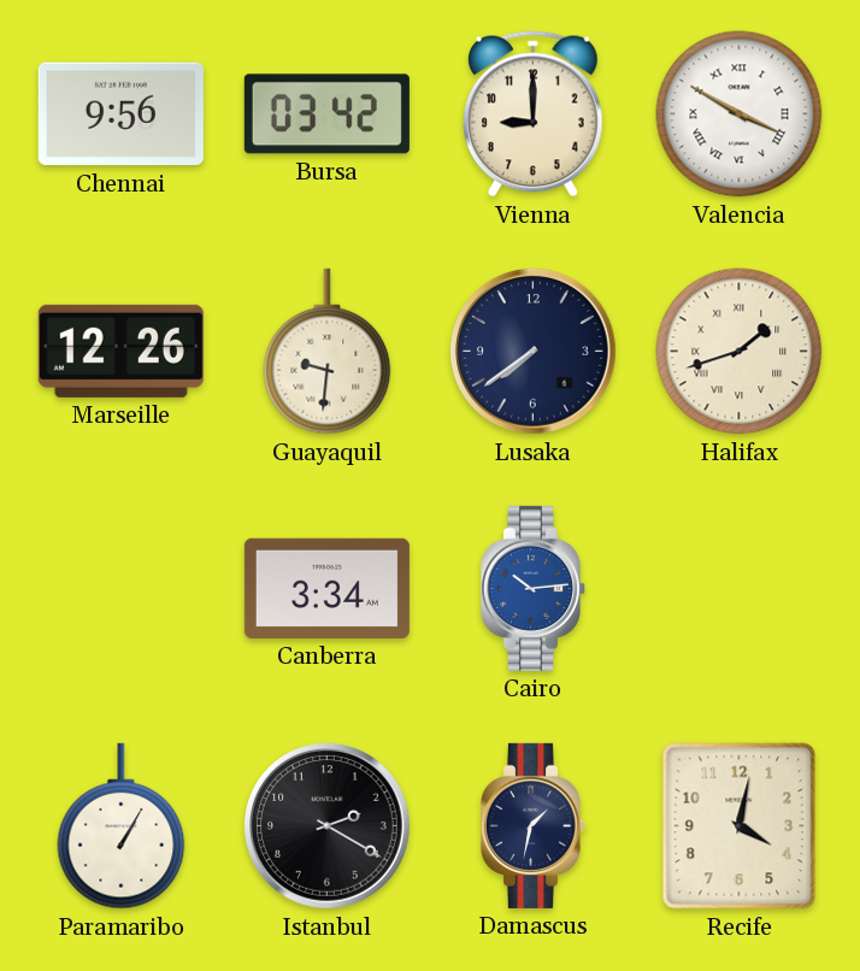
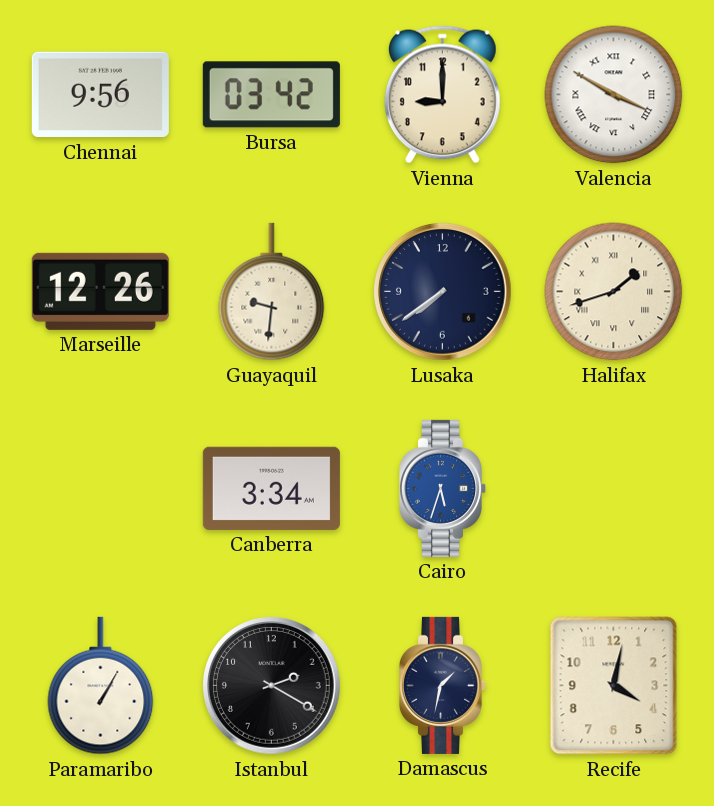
Cairo: 10:14 -> 5:33 (442, 488)
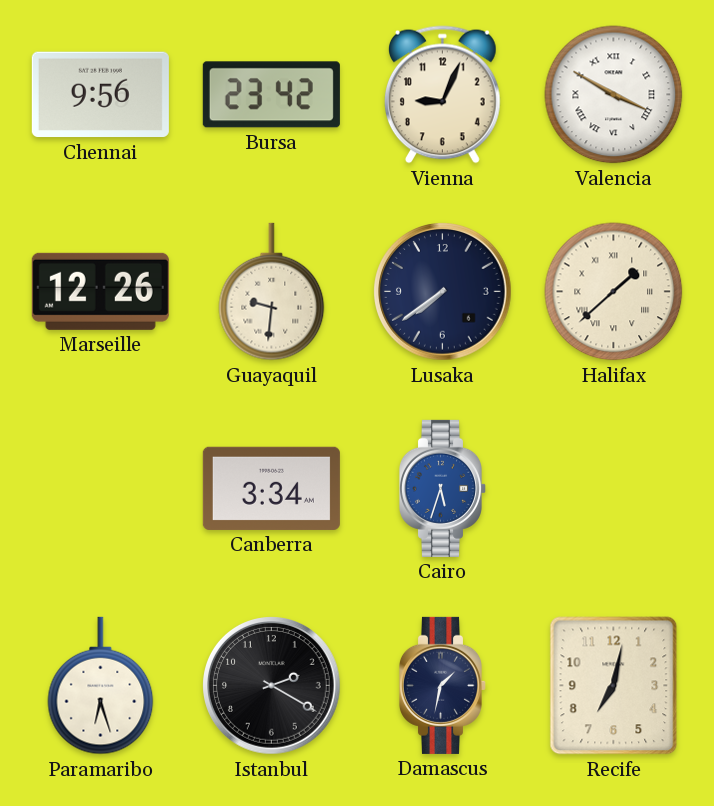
Bursa: 03:42 -> 23:42 (271, 95)
Vienna: 9:00 -> 9:04 (442, 95)
Halifax: 1:42 -> 1:38 (614, 292)
Paramaribo: 1:05 -> 6:27 (101, 686)
Recife: 4:02 -> 7:02 (614, 686)
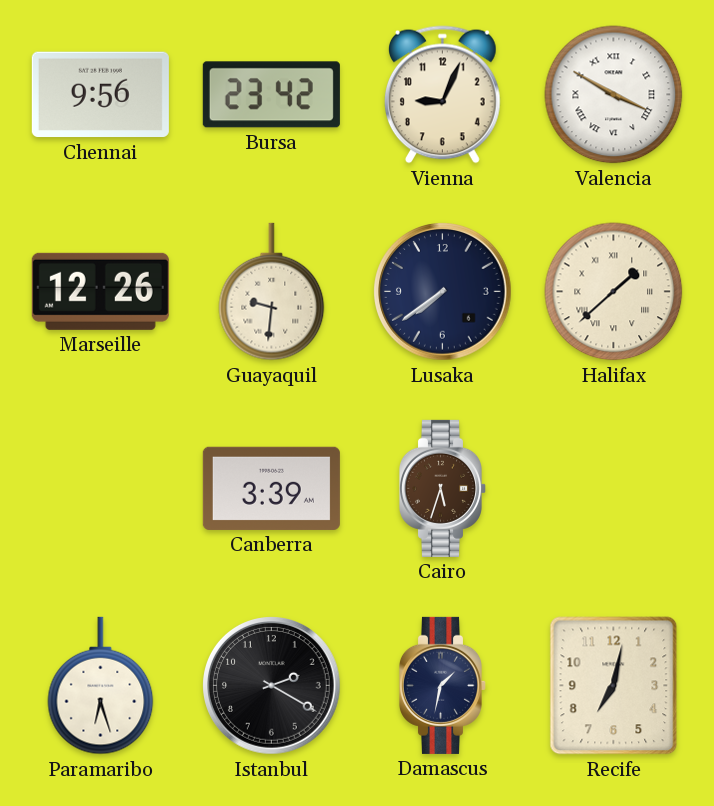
Canberra: 3:34 -> 3:39 (271, 488)
Cairo dial: blue -> brown (442, 488)
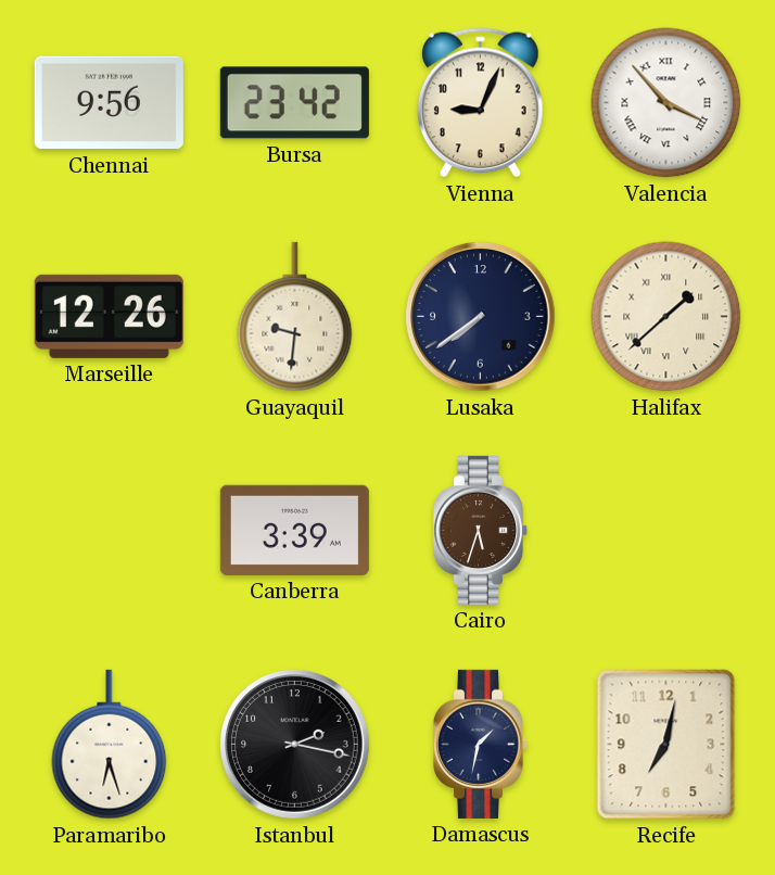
Valencia: 3:50 -> 3:53 (666, 103)
Istanbul: 2:20 -> 2:17 (295, 745)
